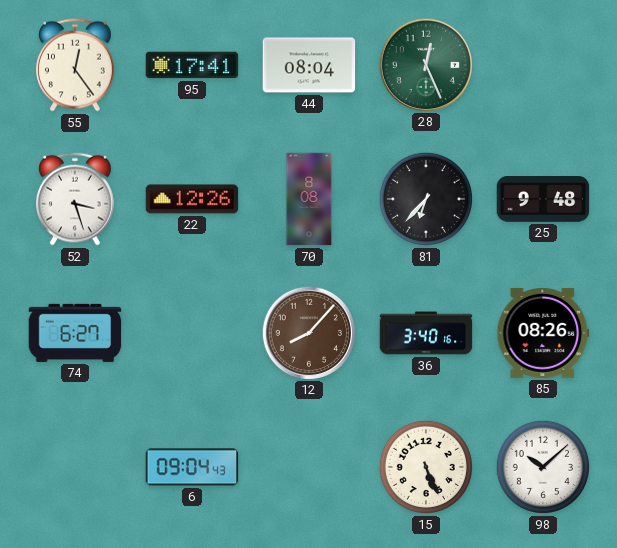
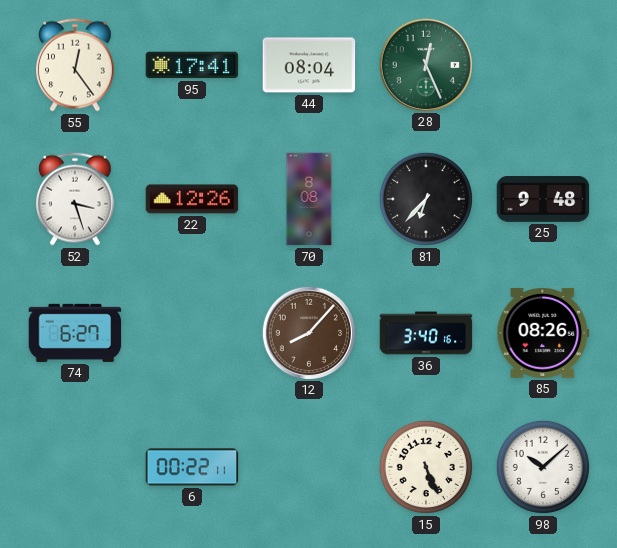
6: 09:04 -> 00:22 (192, 467)
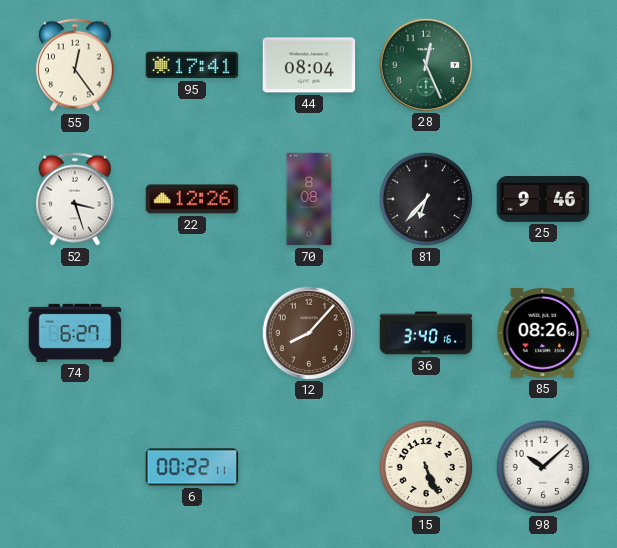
25: 9:48 -> 9:46 (543, 199)
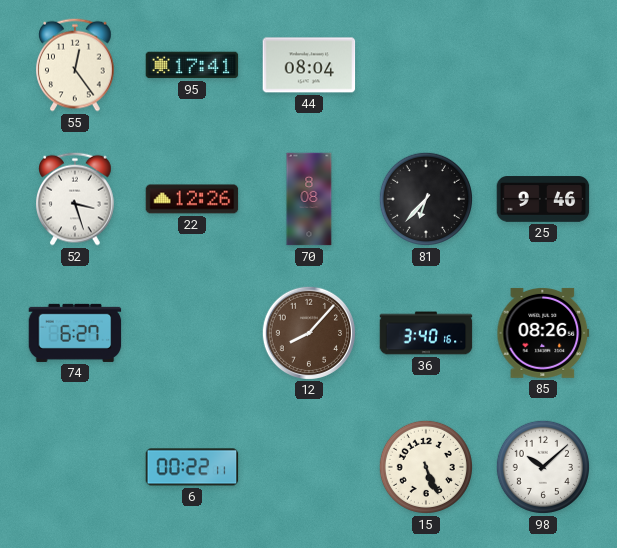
28: 12:26 -> none (425, 64)
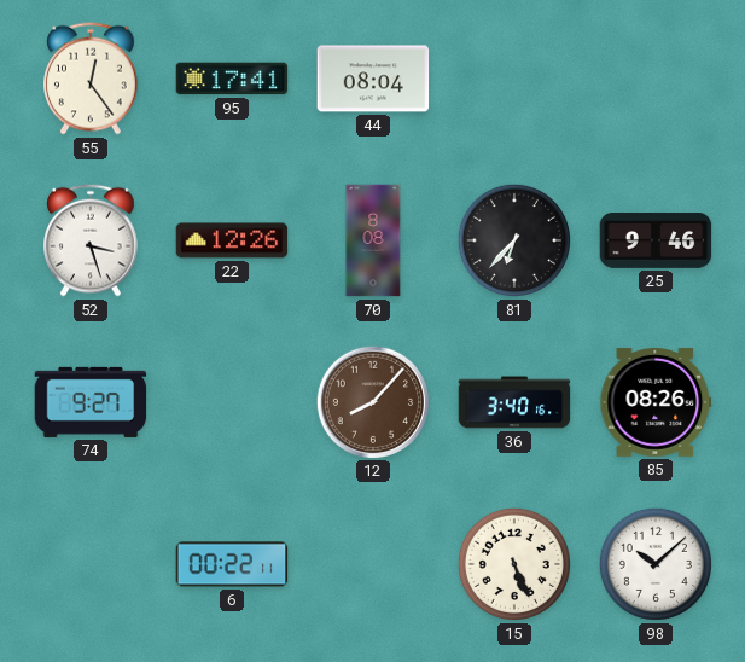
74: 6:27 -> 9:27 (91, 402)
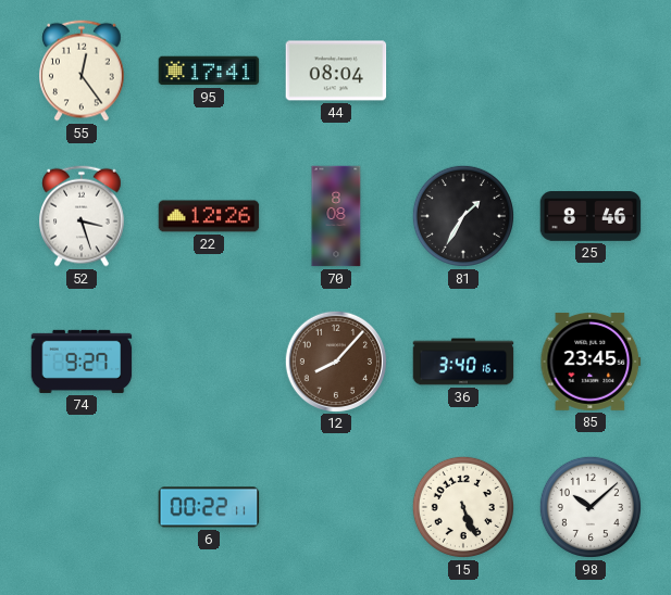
81: 6:37 -> 1:35 (463, 216)
25: 9:46 -> 8:46 (591, 216)
85: 08:26 -> 23:45 (591, 362)
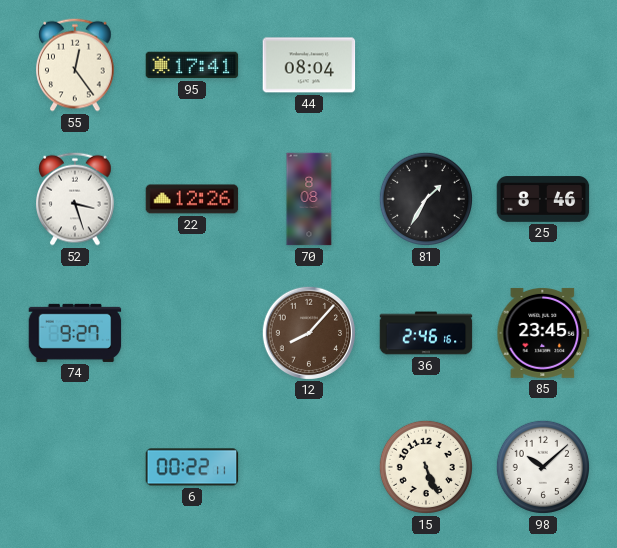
36: 3:40 -> 2:46 (426, 333)
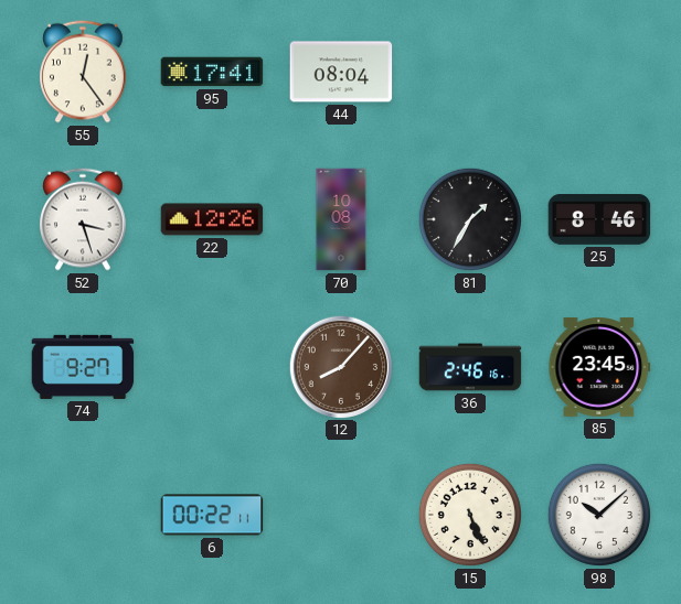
70: 8:08 -> 10:08 (341, 219)
